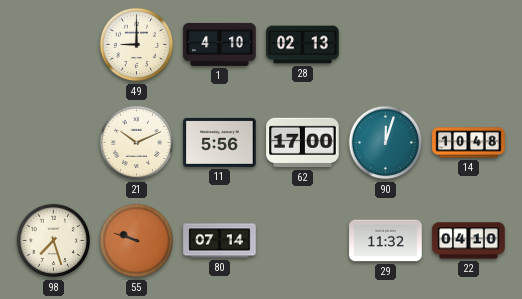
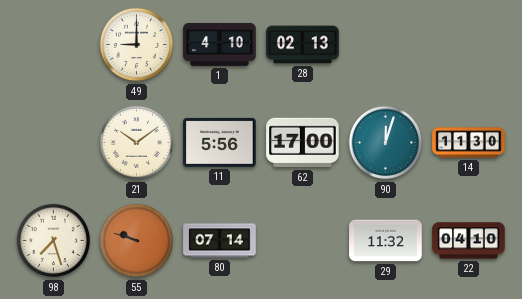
21: 10:11 -> 10:09 (137, 143)
14: 10:48 -> 11:30 (469, 143)
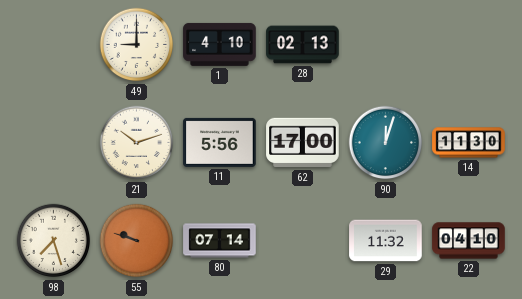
21: 10:09 -> 10:12 (137, 143)
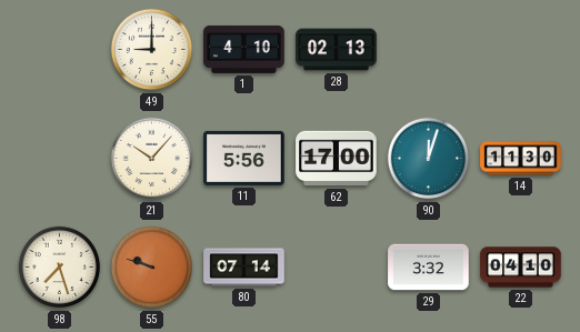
21: 10:12 -> 10:07 (152, 159)
29: 11:32 -> 3:32 (429, 268)
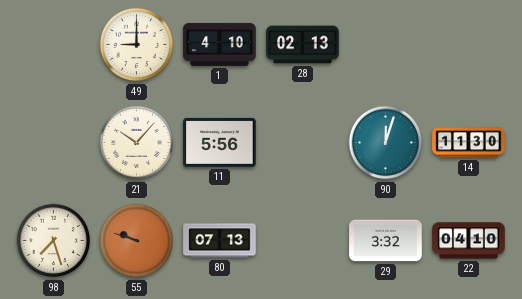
62: 17:00 -> none (337, 159)
80: 07:14 -> 07:13 (220, 241)
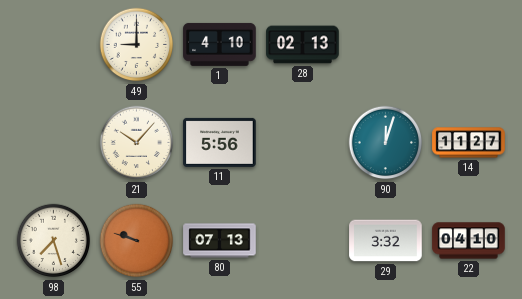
14: 11:30 -> 11:27 (469, 143)
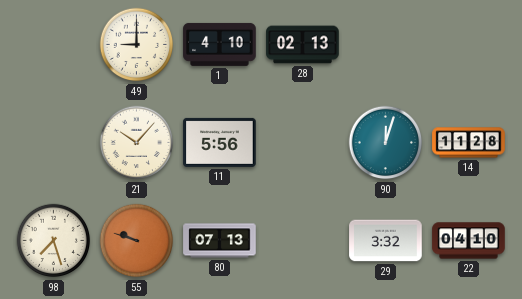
14: 11:27 -> 11:28 (469, 143)
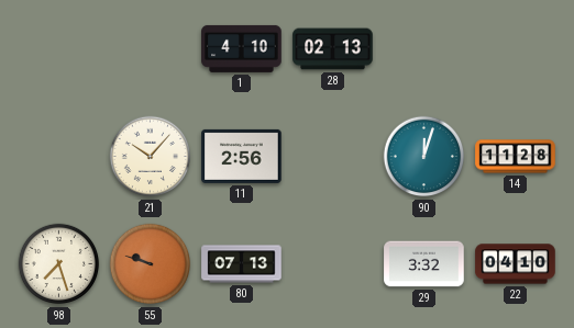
49: 9:00 -> none (137, 45)
11: 5:56 -> 2:56 (242, 156)
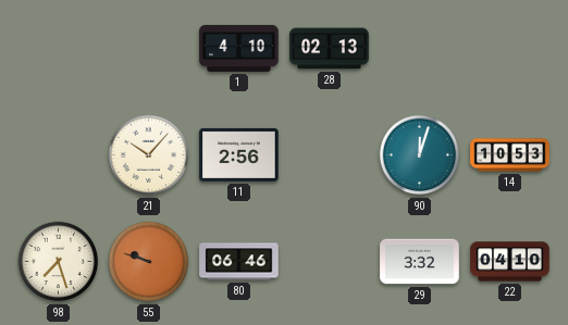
14: 11:28 -> 10:53 (510, 155)
80: 07:13 -> 06:46 (239, 262)
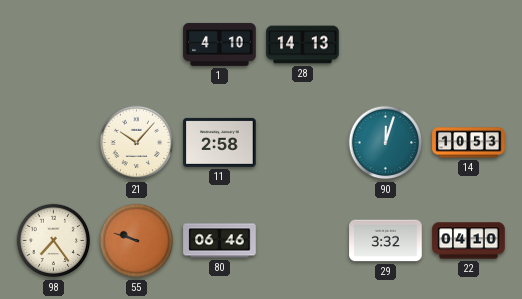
28: 02:13 -> 14:13 (303, 45)
11: 2:56 -> 2:58 (220, 142)
98: 7:27 -> 7:24 (54, 241)
